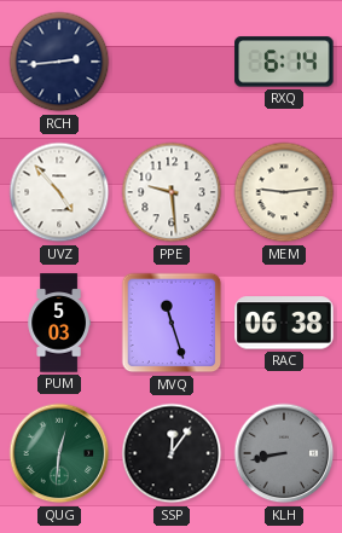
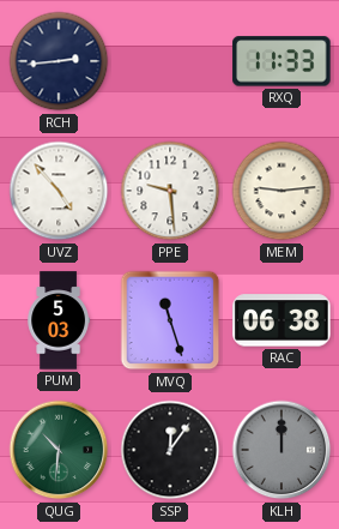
RXQ: 6:14 -> 11:33 (282, 61)
QUG: 12:31 -> 10:31 (59, 450)
KLH: 8:43 -> 12:00 (282, 450)
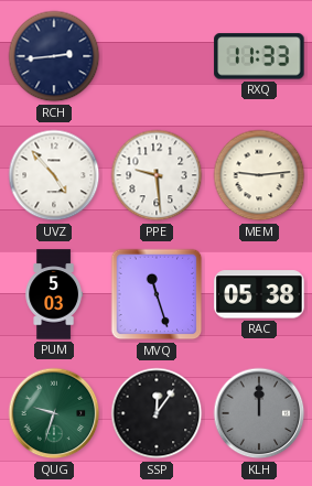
RAC: 06:38 -> 05:38 (259, 294)
QUG: 10:31 -> 9:33 (54, 413)
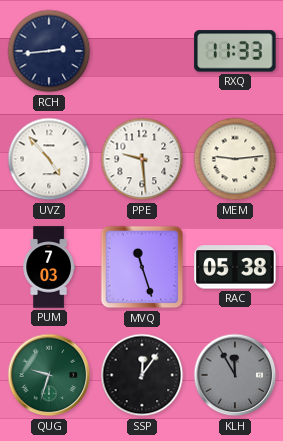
PUM: 5:03 -> 7:03 (48, 267)
KLH: 12:00 -> 11:55 (235, 375)
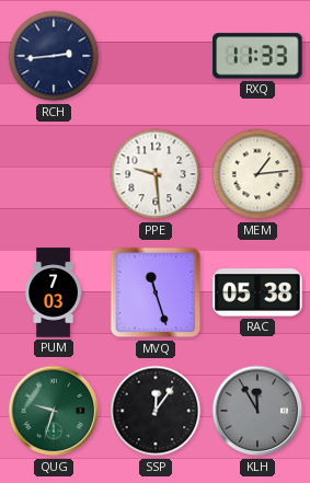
UVZ: 4:53 -> none (49, 159)
MEM: 9:14 -> 1:14 (257, 174)
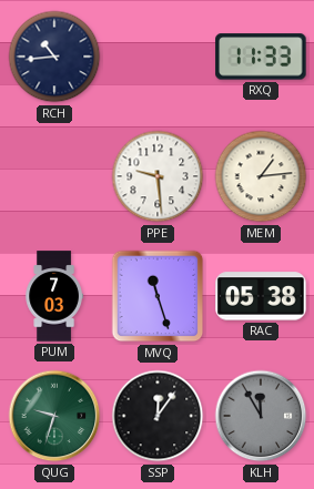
RCH: 2:44 -> 10:44 (54, 57)
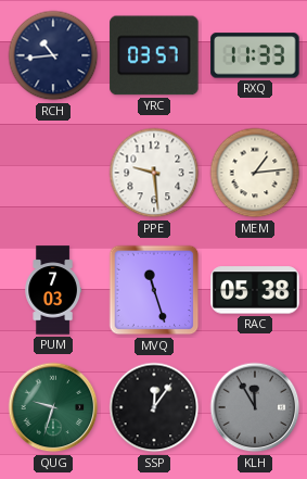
YRC: none -> 03:57 (154, 55)
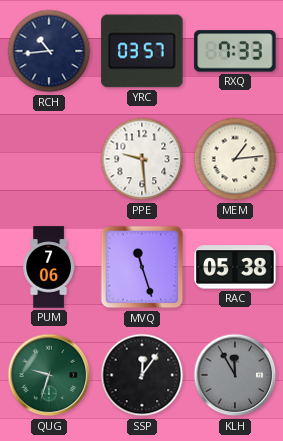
RXQ: 11:33 -> 7:33 (235, 51)
PUM: 7:03 -> 7:06 (48, 267)
